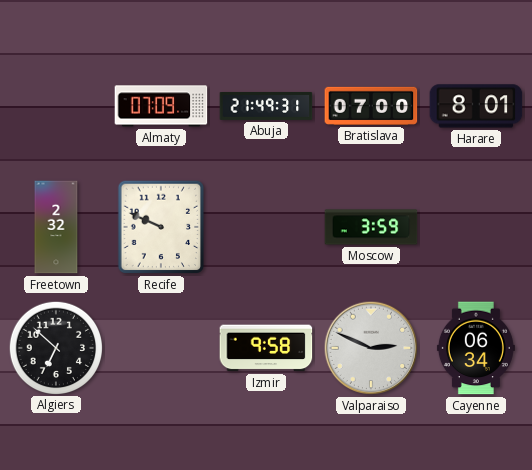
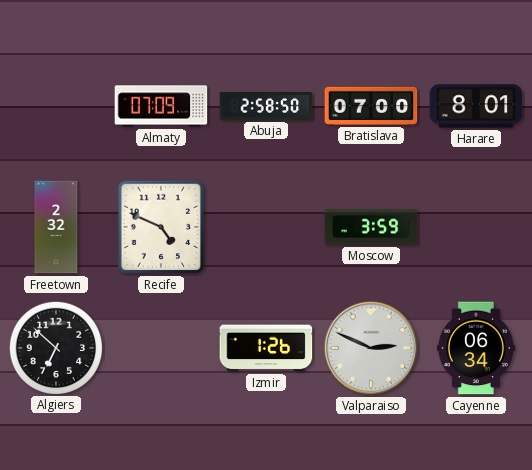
Abuja: 21:49 -> 2:58 (266, 106)
Recife: 9:49 -> 4:49 (161, 227)
Izmir: 9:58 -> 1:26 (266, 348)
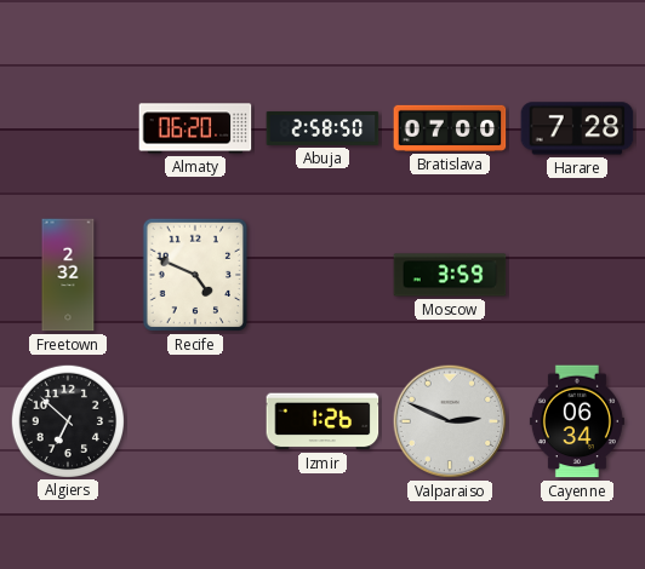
Almaty: 07:09 -> 06:20 (195, 128)
Harare: 8:01 -> 7:28 (577, 128)
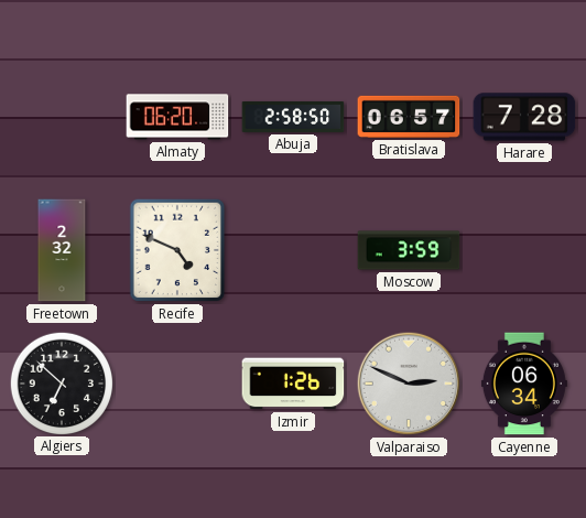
Bratislava: 07:00 -> 06:57 (409, 117)
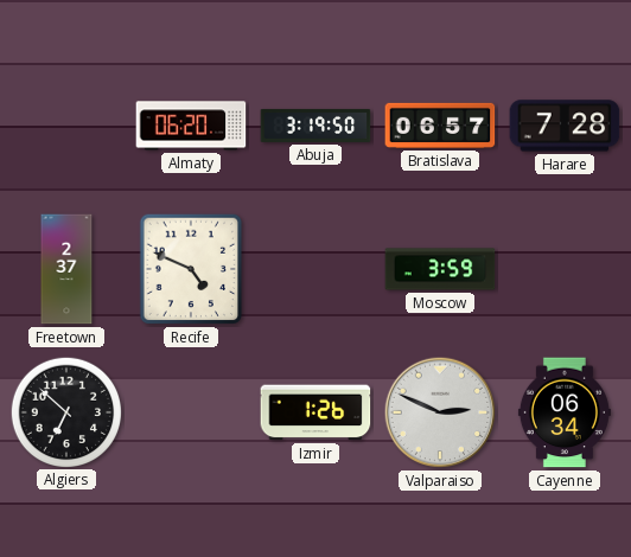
Abuja: 2:58 -> 3:19 (315, 126)
Freetown: 2:32 -> 2:37 (66, 269)
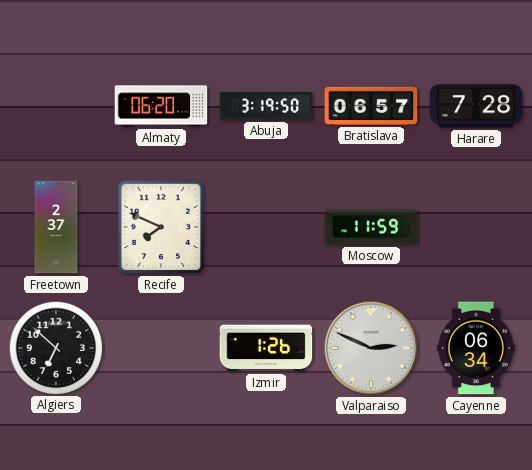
Recife: 4:49 -> 7:49 (161, 227)
Moscow: 3:59 -> 11:59 (371, 227)
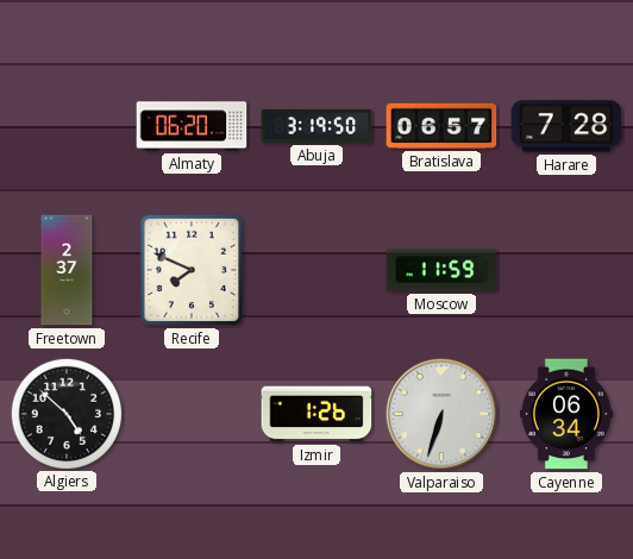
Algiers: 6:52 -> 4:52 (65, 413)
Valparaiso: 2:49 -> 6:33 (441, 414)
